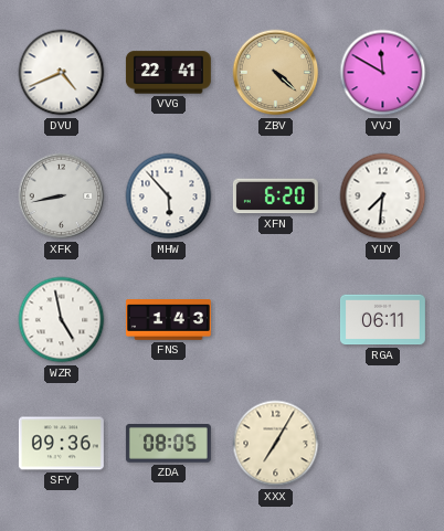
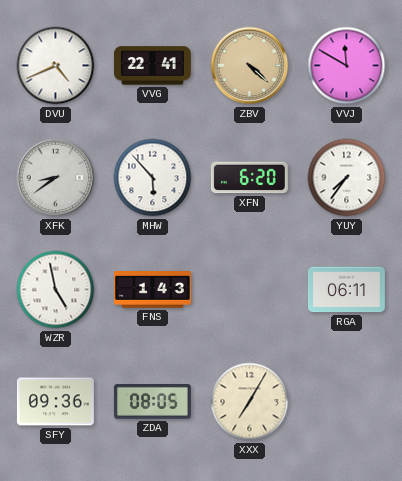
XFK: 8:43 -> 8:39 (56, 178)
YUY: 7:31 -> 7:36 (347, 178)
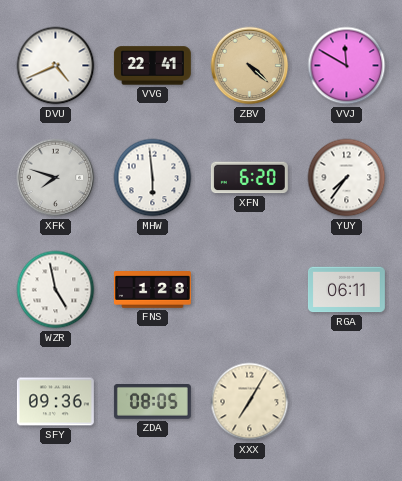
XFK: 8:39 -> 7:48 (56, 178)
MHW: 5:53 -> 5:59 (153, 178)
FNS: 1:43 -> 1:28 (152, 290)
